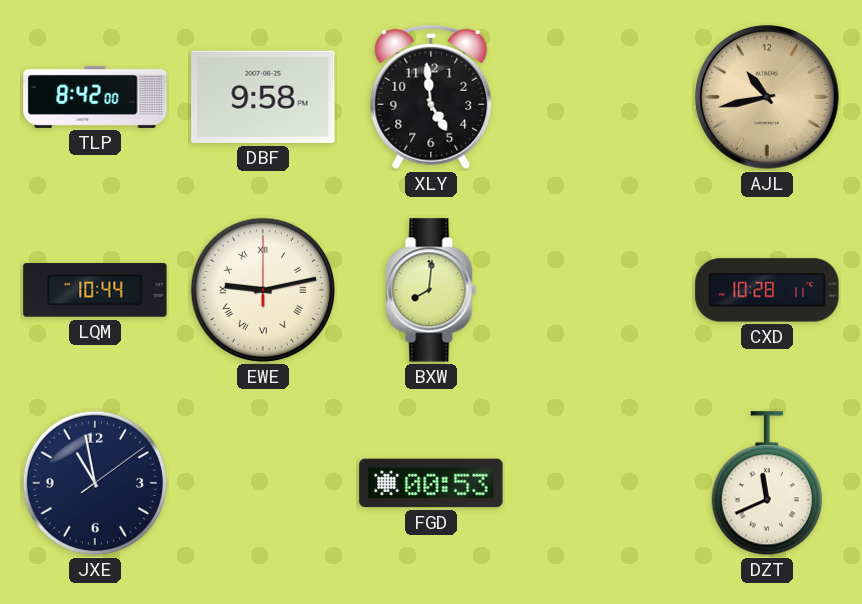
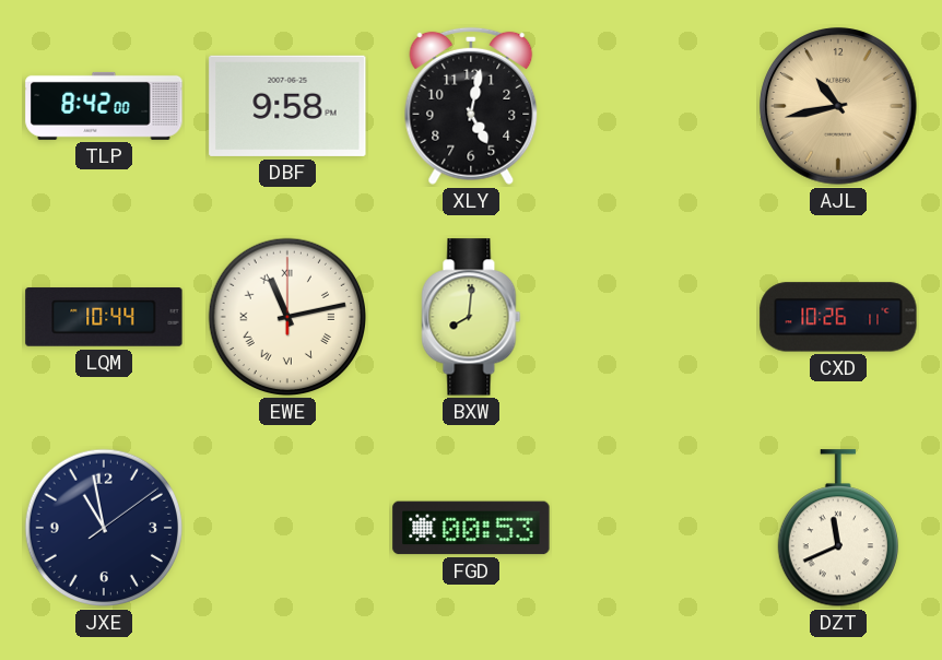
XLY: 4:59 -> 5:02 (471, 106)
EWE: 9:13 -> 11:13 (287, 317)
CXD: 10:28 -> 10:26 (838, 317)
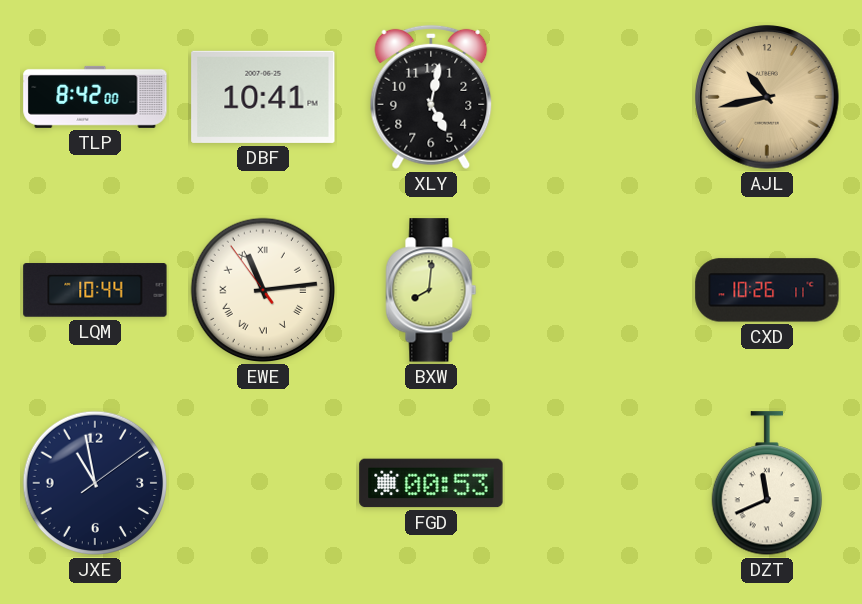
DBF: 9:58 -> 10:41 (263, 97)
EWE: 11:13:00 -> 11:13:54 (263, 290)
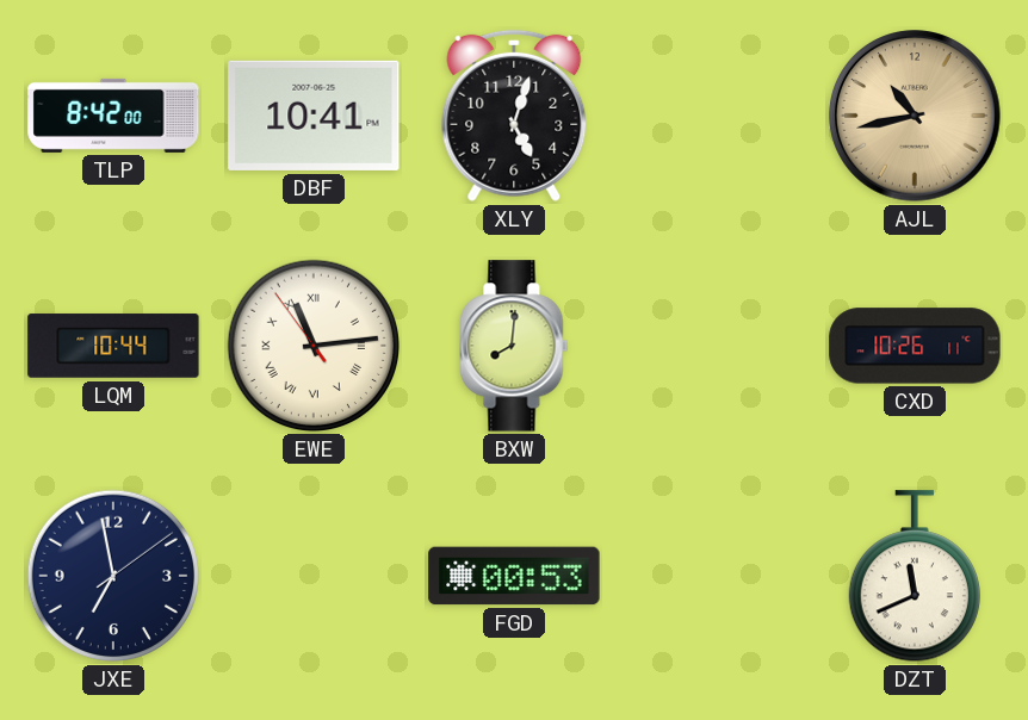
XLY: 5:02 -> 5:03 (514, 116)
JXE: 10:58 -> 6:58 (113, 576)
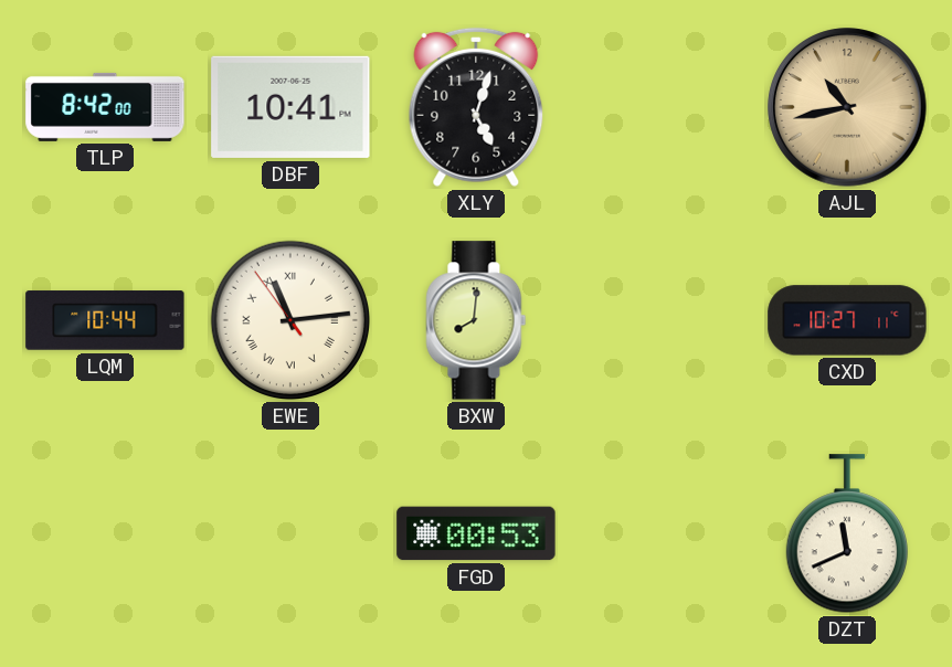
CXD: 10:26 -> 10:27 (847, 320)
JXE: 6:58 -> none (113, 576)
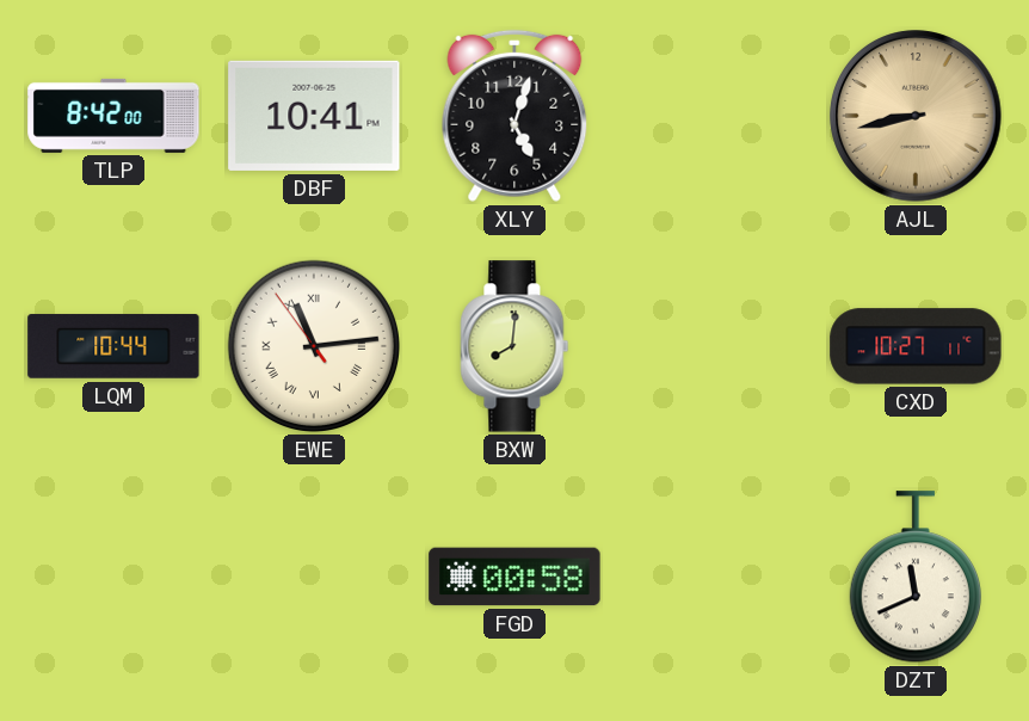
AJL: 10:43 -> 8:43 (916, 116)
FGD: 00:53 -> 00:58 (514, 577)
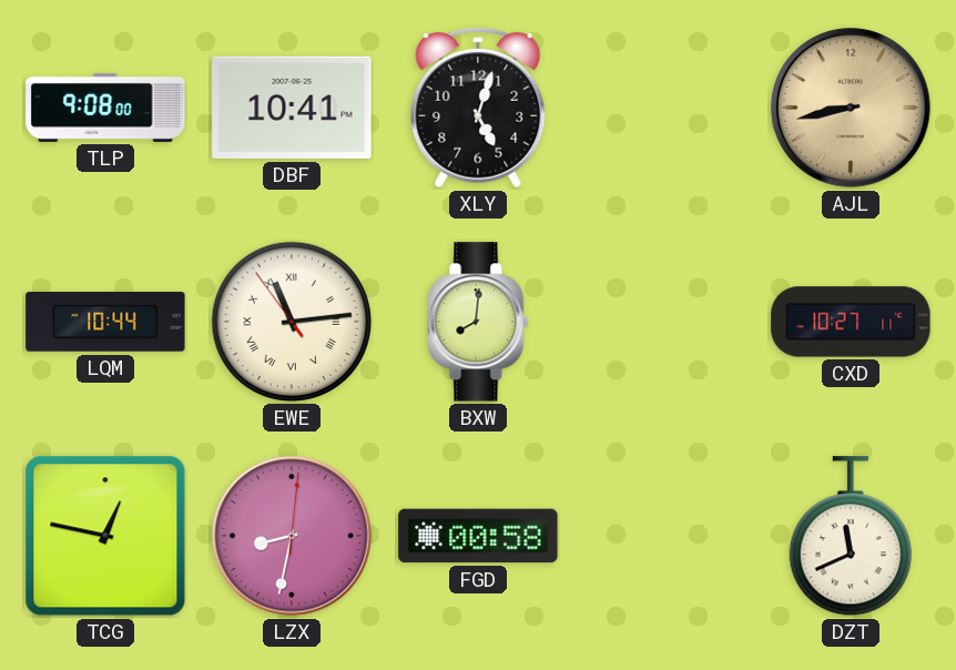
TLP: 8:42 -> 9:08 (105, 108)
TCG: none -> 12:47 (105, 536)
LZX: none -> 8:32 (292, 536)
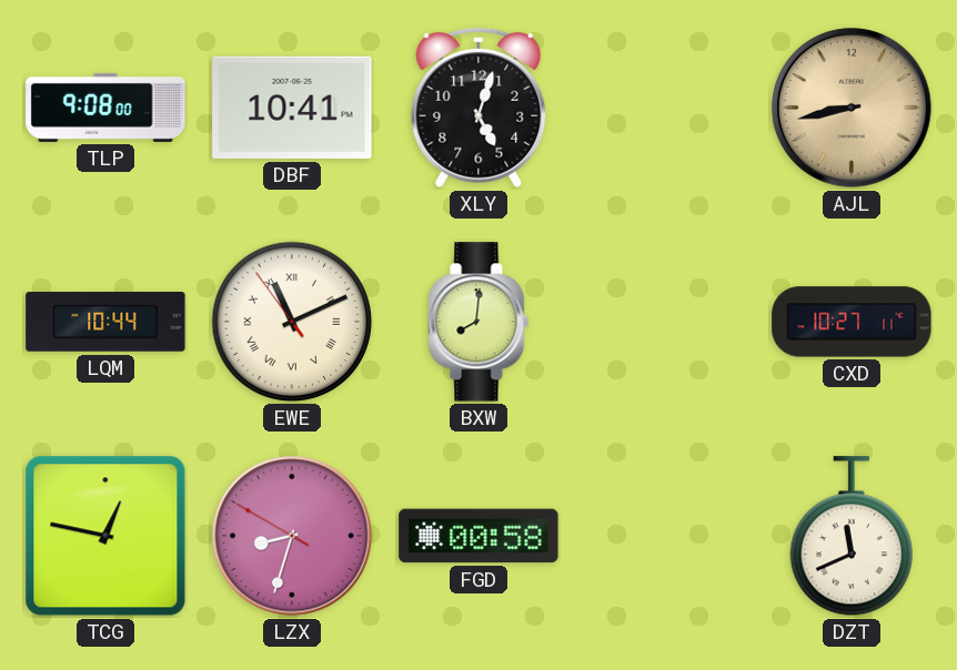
EWE: 11:13 -> 11:10 (292, 322)
LZX: 8:32:01 -> 8:32:50 (292, 536)
